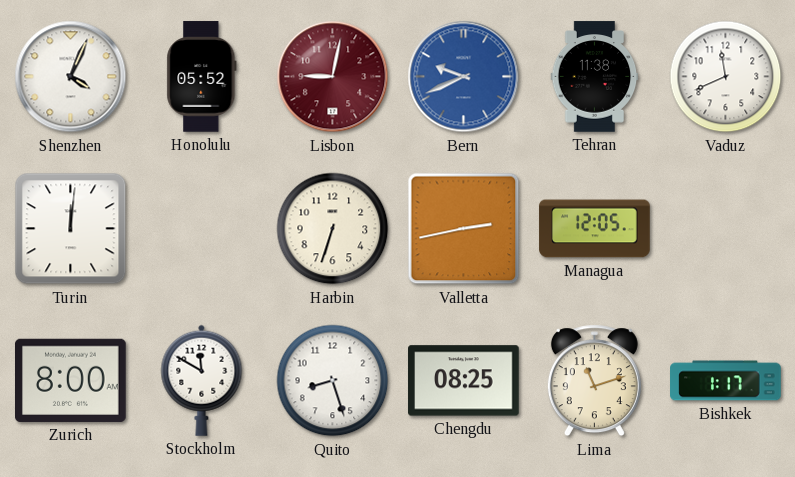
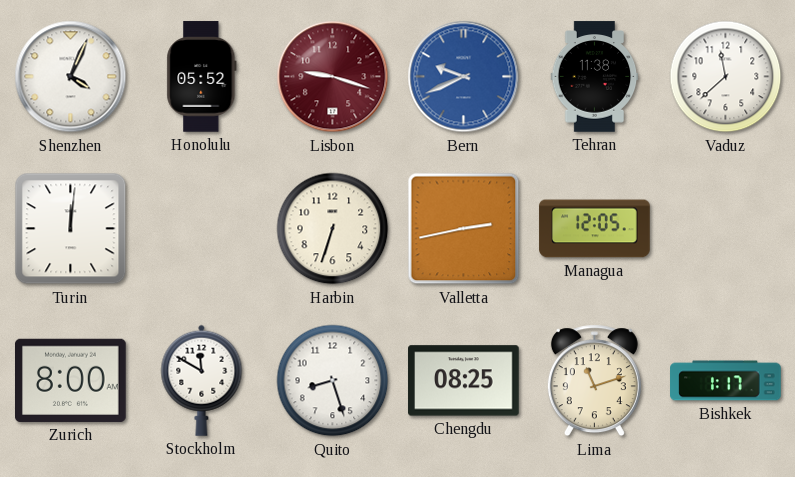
Lisbon: 9:02 -> 9:18 (333, 77)
Vaduz: 11:41 -> 11:38 (726, 77)
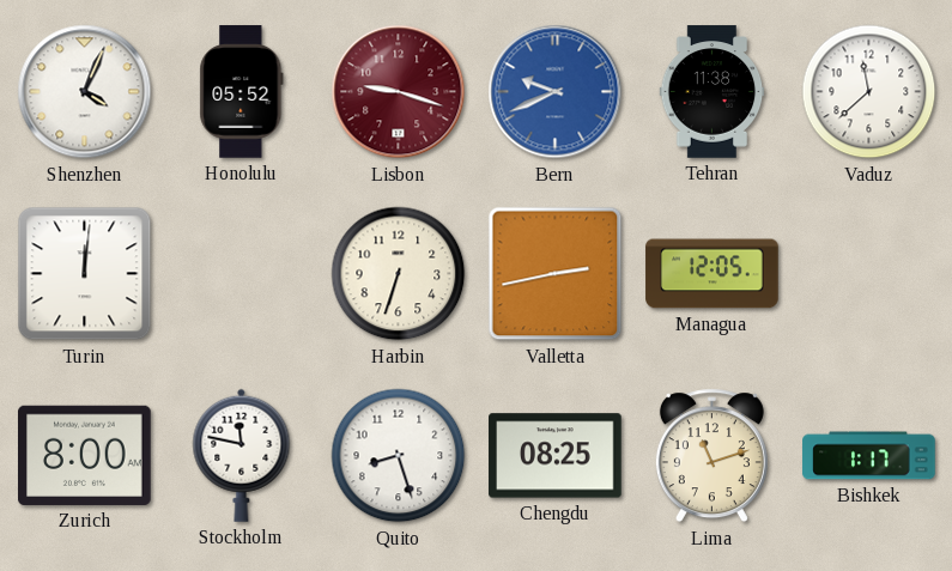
Stockholm: 11:50 -> 11:47 (242, 455)
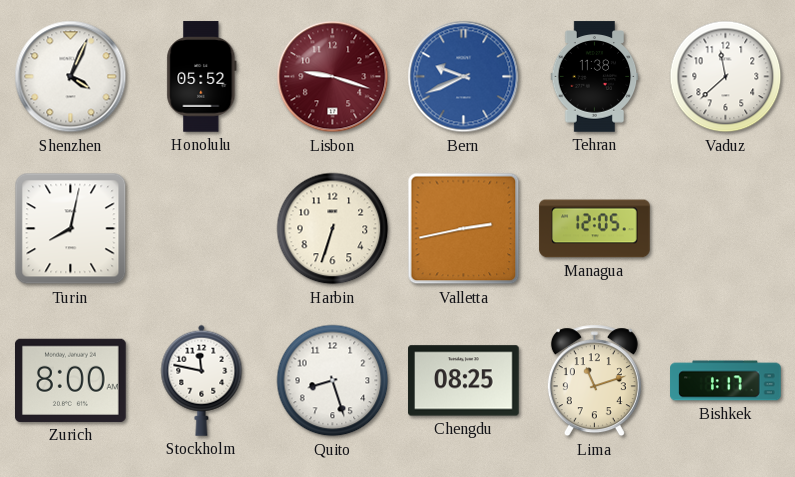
Turin: 12:01 -> 8:02 (71, 229)
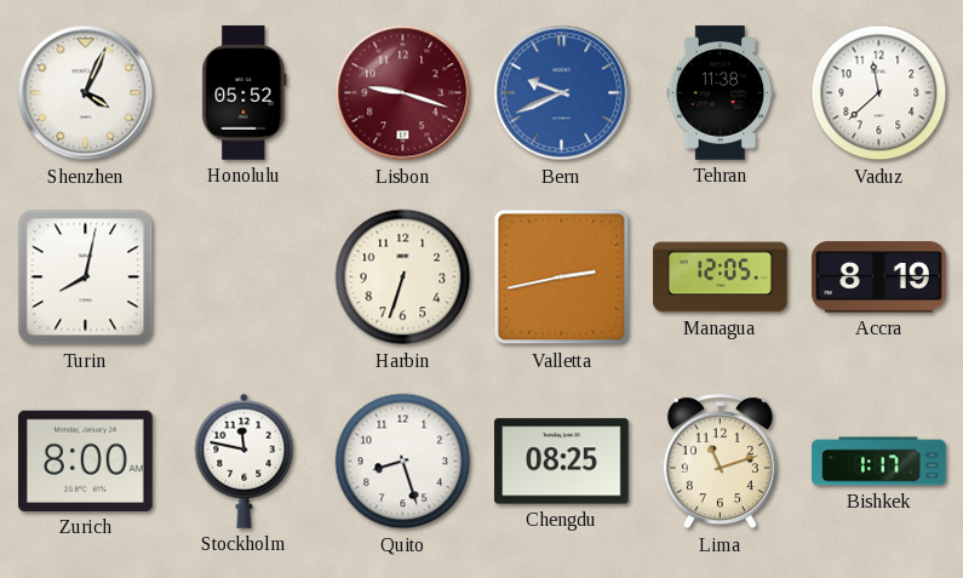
Accra: none -> 8:19 (879, 277)
